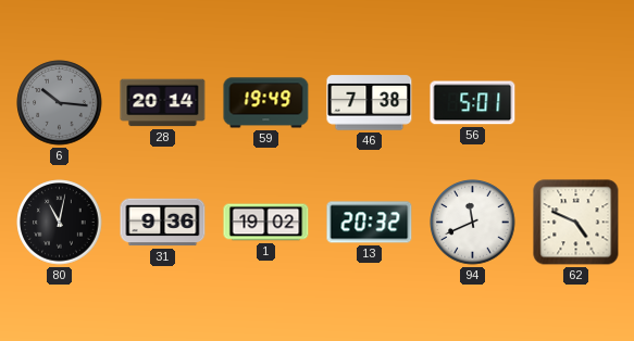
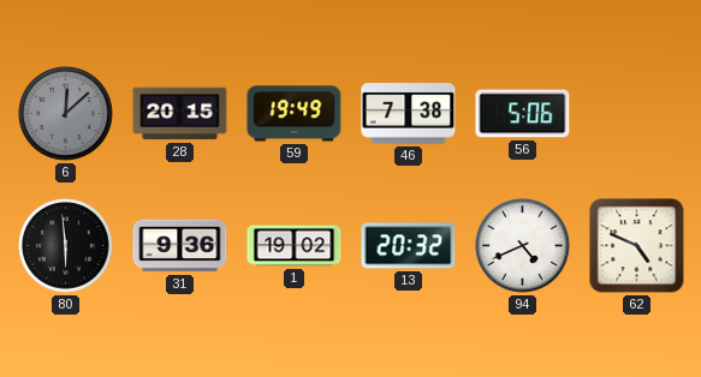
6: 10:16 -> 12:08 (66, 114)
28: 20:14 -> 20:15 (180, 114)
56: 5:01 -> 5:06 (523, 114)
80: 11:02 -> 5:59 (66, 246)
94: 11:41 -> 4:41 (523, 246)
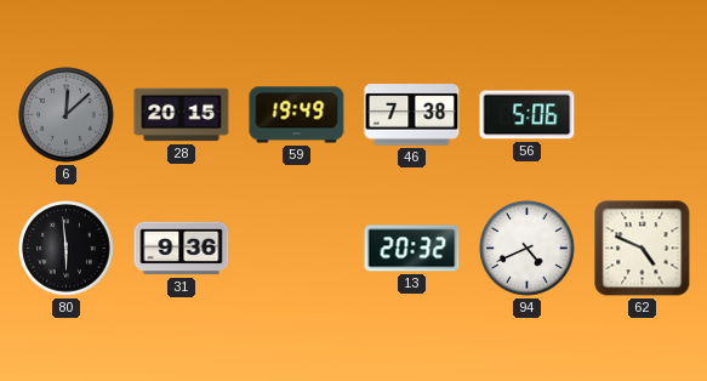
1: 19:02 -> none (295, 246)
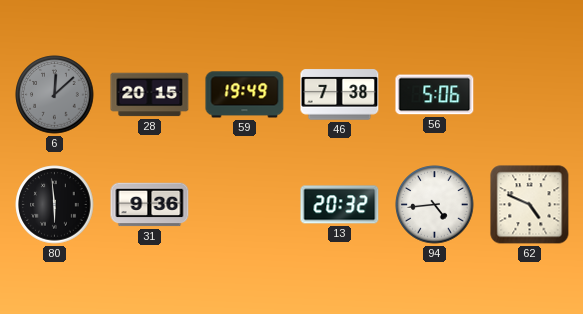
94: 4:41 -> 4:44 (435, 205)
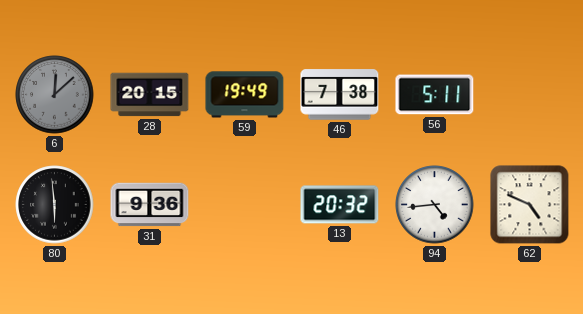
56: 5:06 -> 5:11 (435, 95)
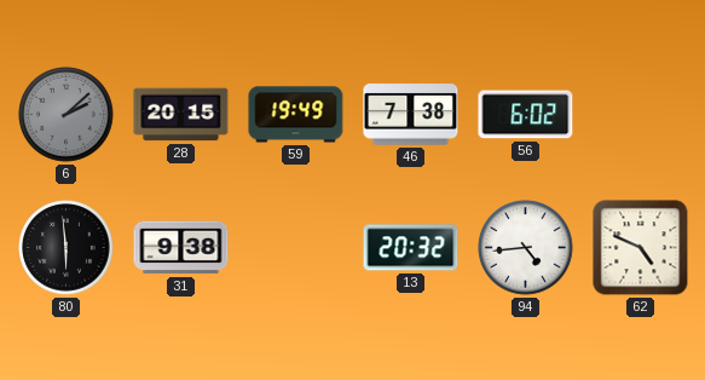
6: 12:08 -> 2:08 (67, 115)
56: 5:11 -> 6:02 (526, 115)
31: 9:36 -> 9:38 (181, 248)
